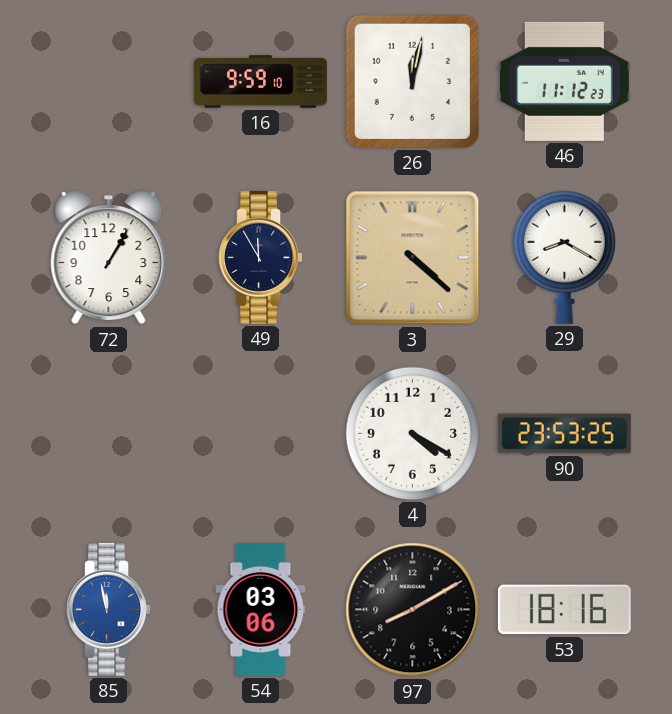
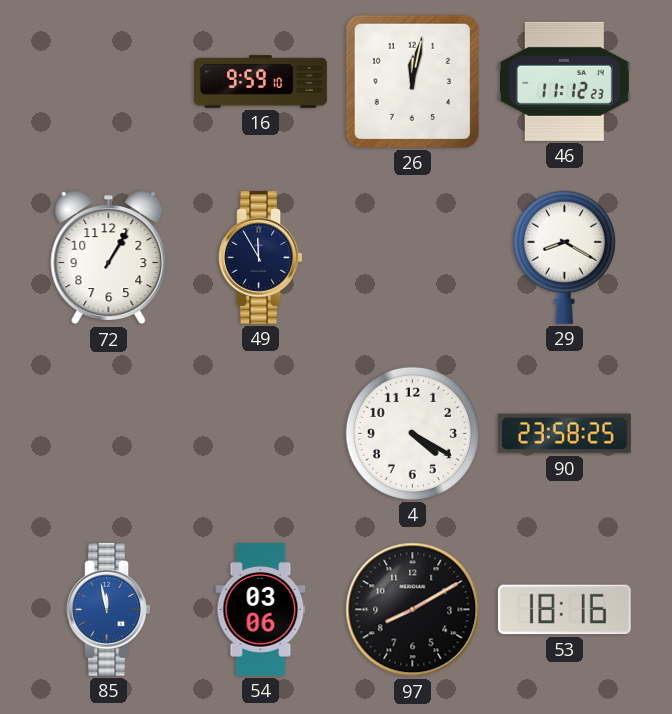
3: 4:22 -> none (413, 258)
90: 23:53 -> 23:58 (564, 434)
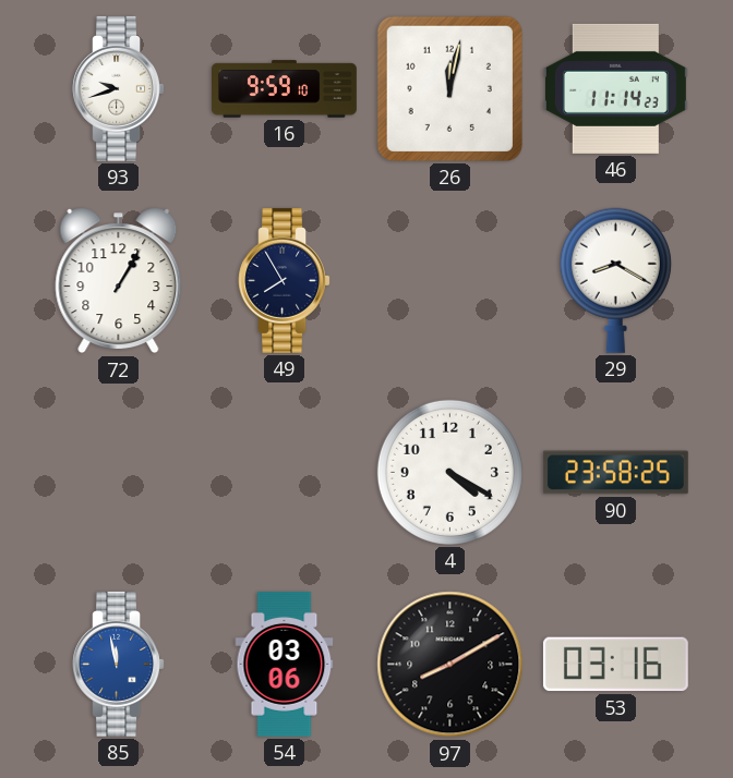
93: none -> 9:42 (118, 88)
46: 11:12 -> 11:14 (615, 88)
49: 11:55 -> 7:55 (284, 280)
53: 18:16 -> 03:16 (615, 665)
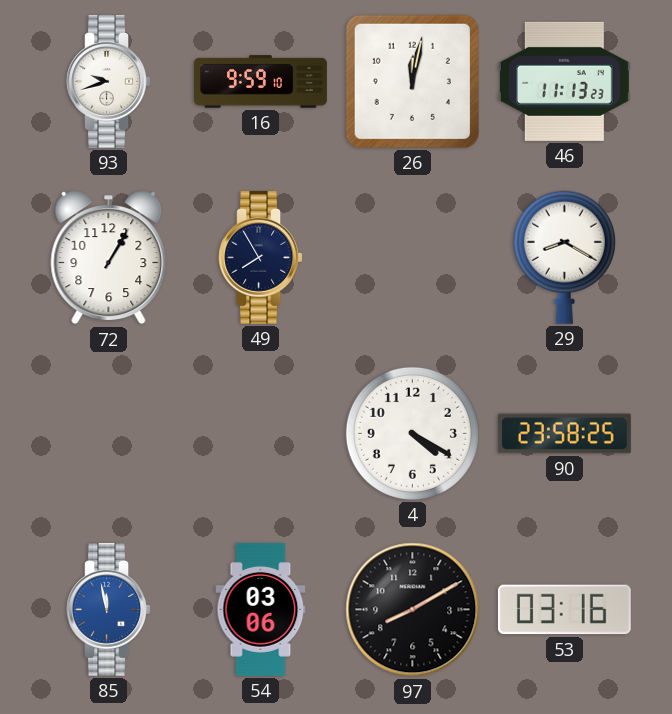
46: 11:14 -> 11:13 (564, 81)
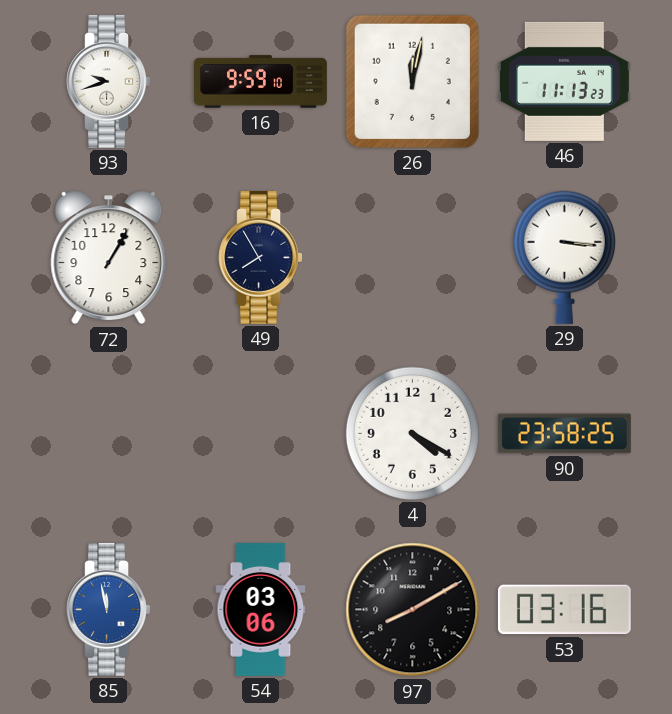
29: 8:20 -> 3:16 (564, 257)
